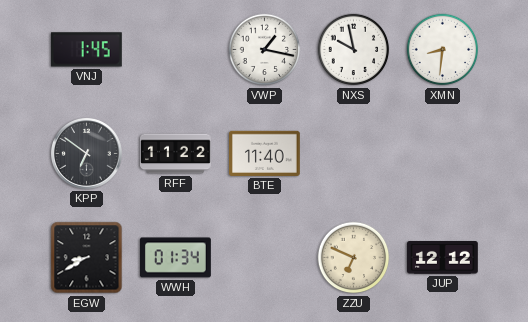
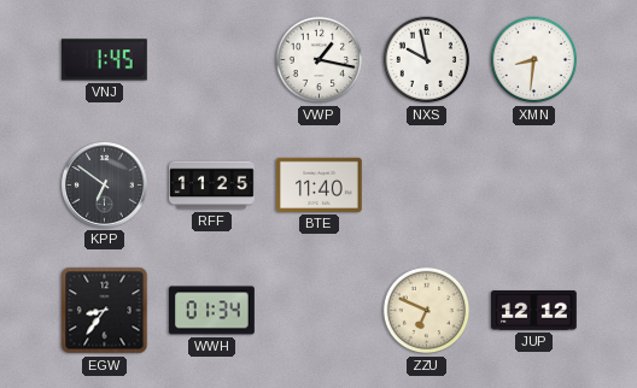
RFF: 11:22 -> 11:25 (212, 186)
EGW: 8:40 -> 8:36 (105, 311)
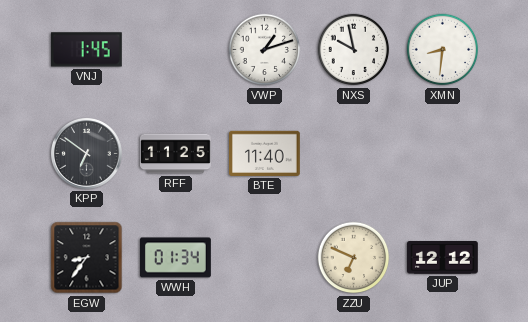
VWP: 1:17 -> 1:12 (265, 50)
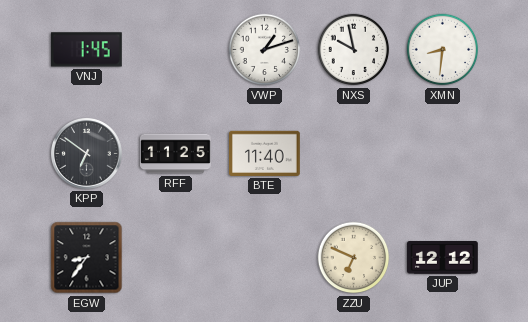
WWH: 01:34 -> none (176, 258)
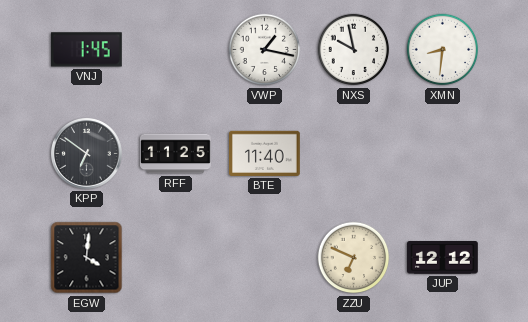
VWP: 1:12 -> 1:17 (265, 50)
EGW: 8:36 -> 4:01 (87, 258)
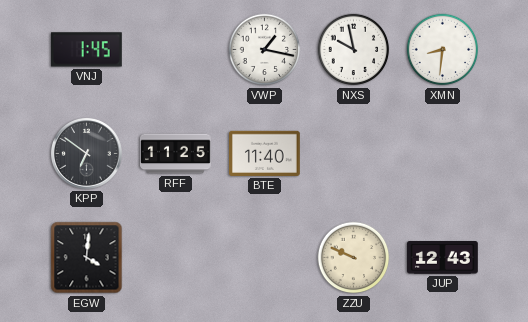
ZZU: 6:49 -> 9:49 (354, 258)
JUP: 12:12 -> 12:43 (443, 258)
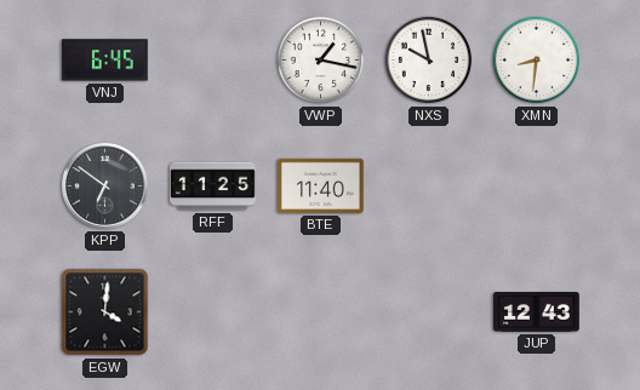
VNJ: 1:45 -> 6:45 (104, 61)
ZZU: 9:49 -> none (354, 258)
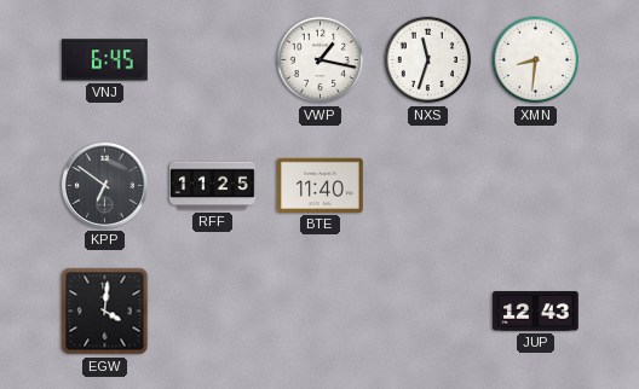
NXS: 9:58 -> 11:33 (428, 60)
